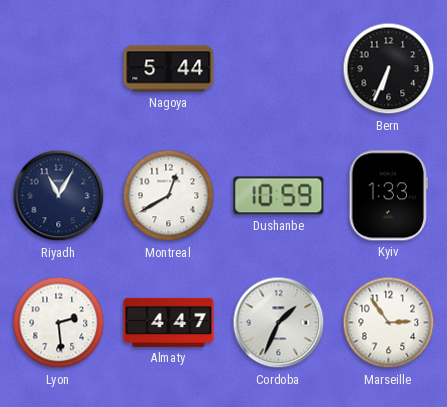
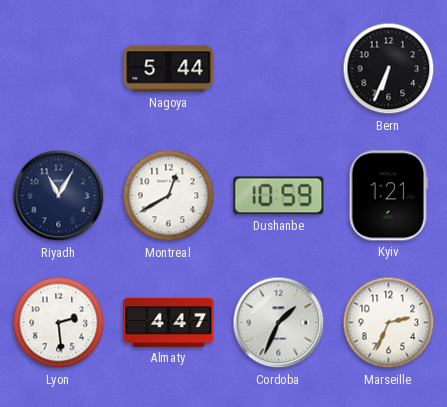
Kyiv: 1:33 -> 1:21 (388, 196)
Marseille: 2:54 -> 2:34 (389, 323)
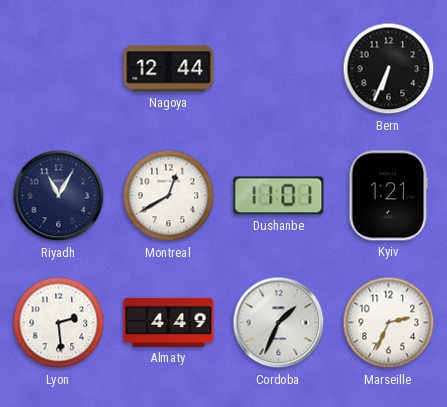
Nagoya: 5:44 -> 12:44 (169, 69)
Dushanbe: 10:59 -> 11:01 (279, 196)
Almaty: 4:47 -> 4:49 (169, 322)
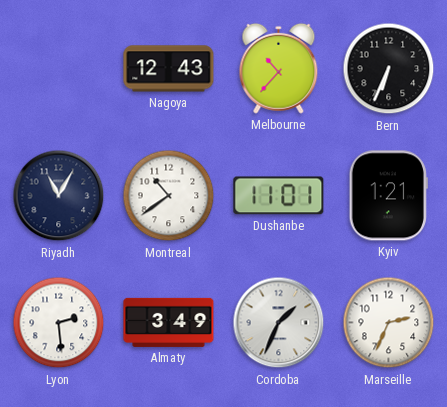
Nagoya: 12:44 -> 12:43 (169, 69)
Melbourne: none -> 10:37 (279, 68)
Montreal: 12:40 -> 10:39 (169, 196)
Almaty: 4:49 -> 3:49 (169, 322)
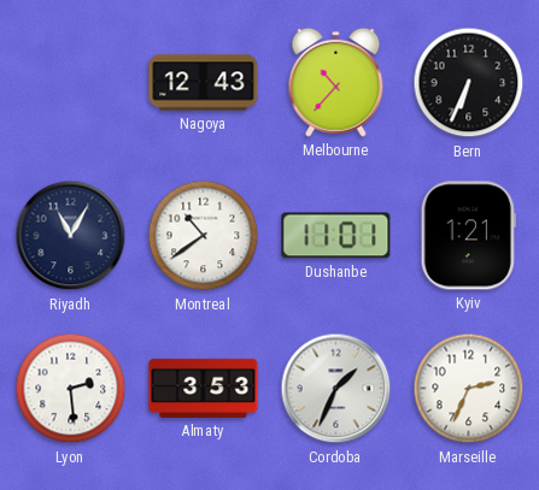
Almaty: 3:49 -> 3:53 (204, 388)
